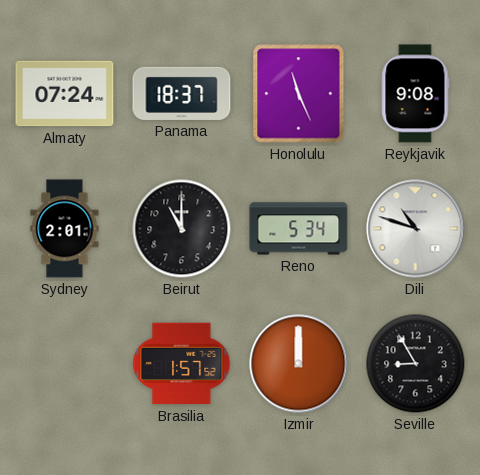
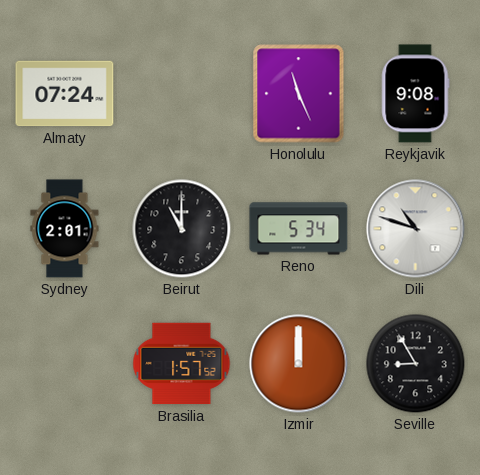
Panama: 18:37 -> none (182, 93)
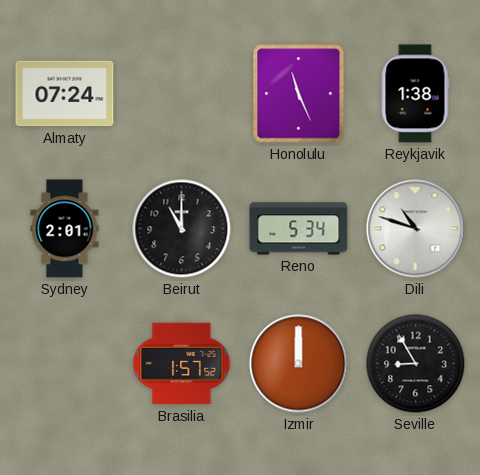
Reykjavik: 9:08 -> 1:38 (416, 94)
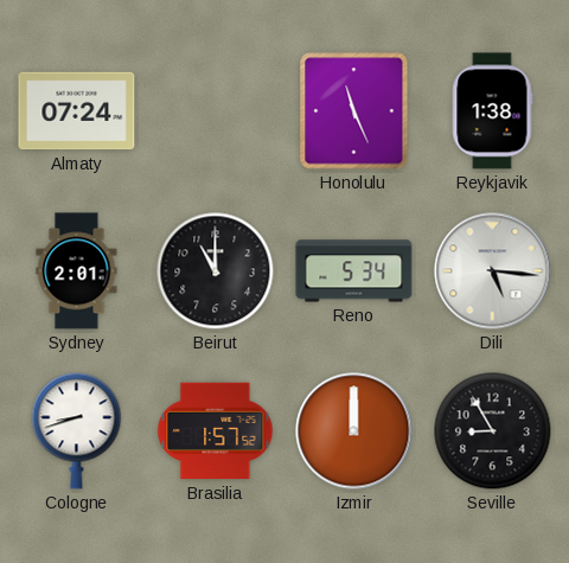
Dili: 10:48 -> 5:16 (493, 271)
Cologne: none -> 8:42 (77, 431)
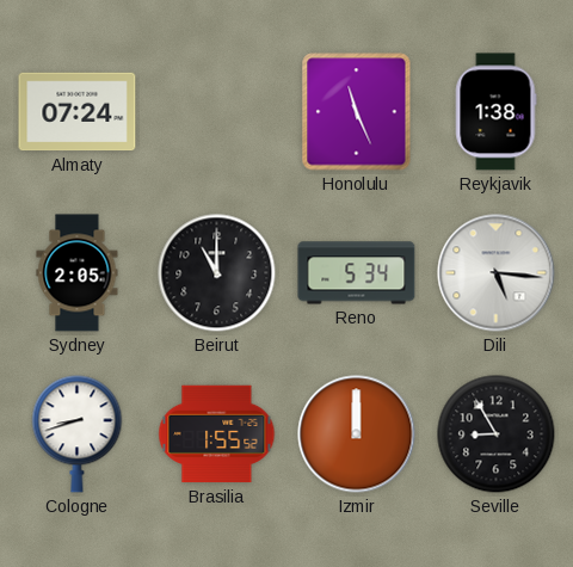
Sydney: 2:01 -> 2:05 (78, 273)
Brasilia: 1:57 -> 1:55 (217, 435)
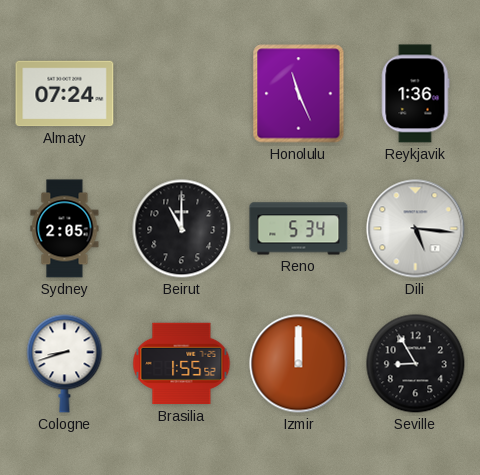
Reykjavik: 1:38 -> 1:36 (416, 94)
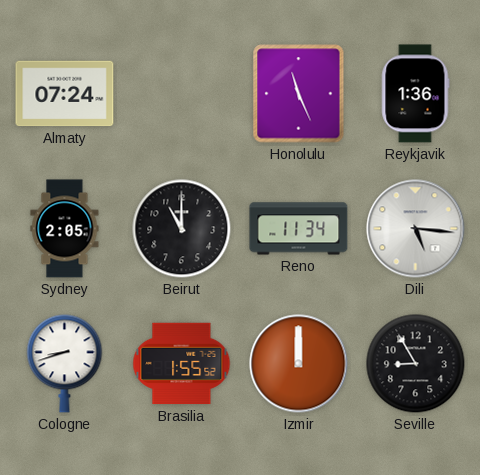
Reno: 5:34 -> 11:34 (299, 229)
